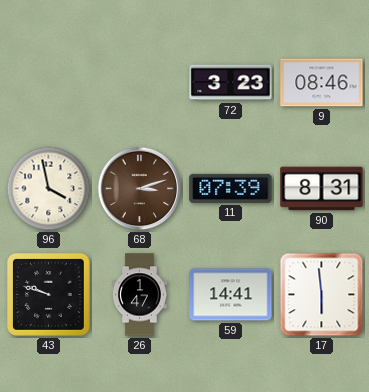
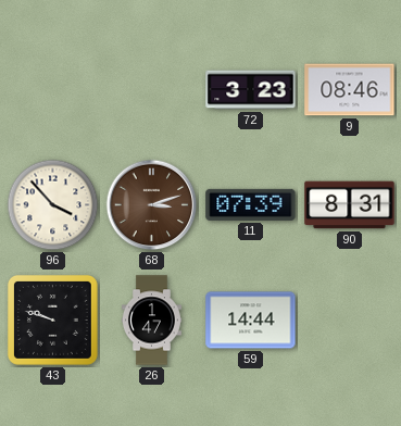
96: 3:58 -> 3:53 (53, 205)
59: 14:41 -> 14:44 (251, 321)
17: 5:59 -> none (322, 295)
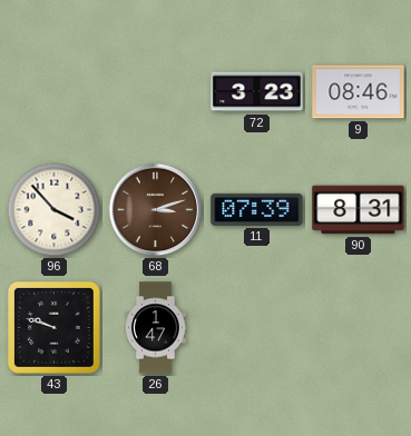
59: 14:44 -> none (251, 321)
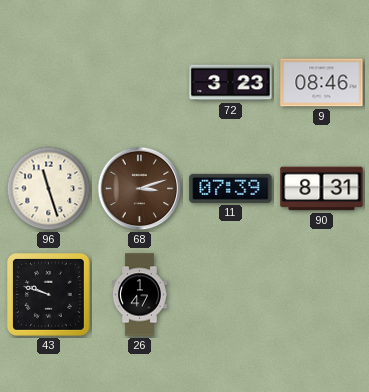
96: 3:53 -> 11:27 (49, 189)
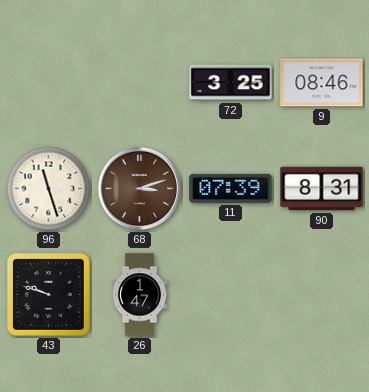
72: 3:23 -> 3:25 (231, 83)
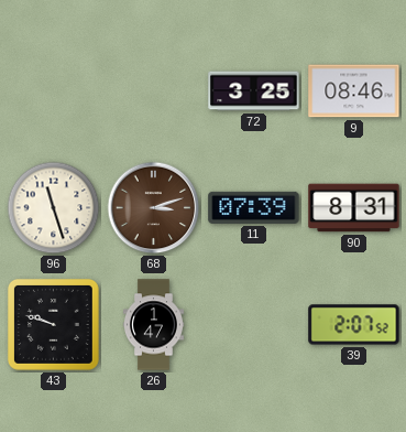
39: none -> 2:07 (354, 325)
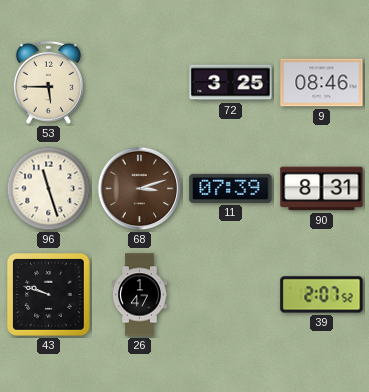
53: none -> 5:45 (48, 82)
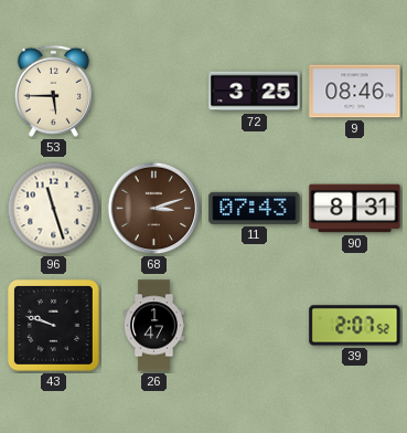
11: 07:39 -> 07:43 (255, 208)
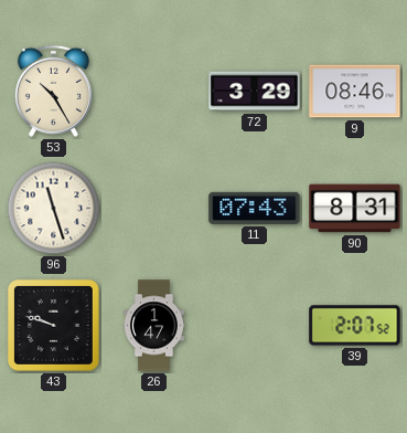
53: 5:45 -> 10:25 (53, 91)
72: 3:25 -> 3:29 (255, 92)
68: 3:12 -> none (154, 209)
